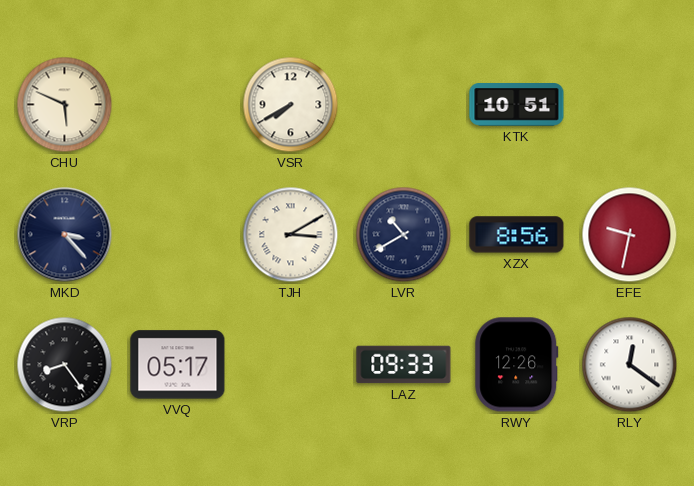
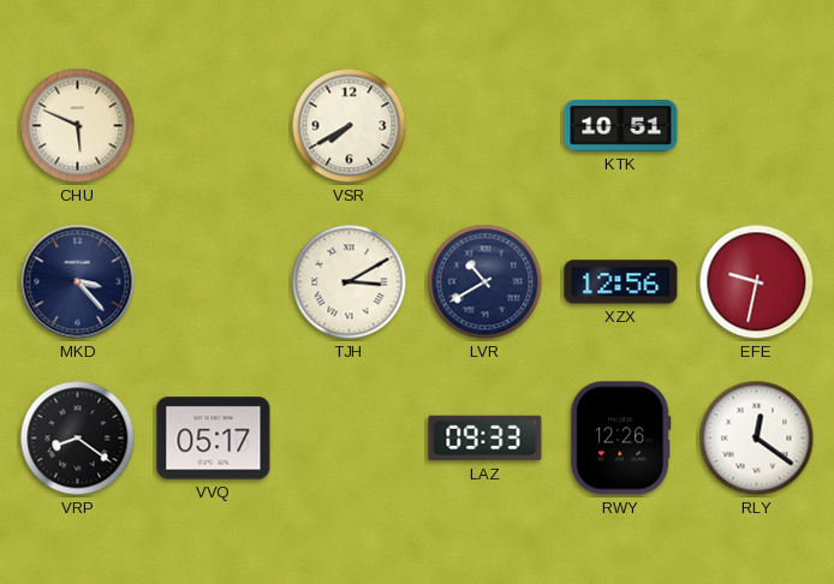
XZX: 8:56 -> 12:56 (621, 282)
VRP: 8:24 -> 8:21 (78, 439)
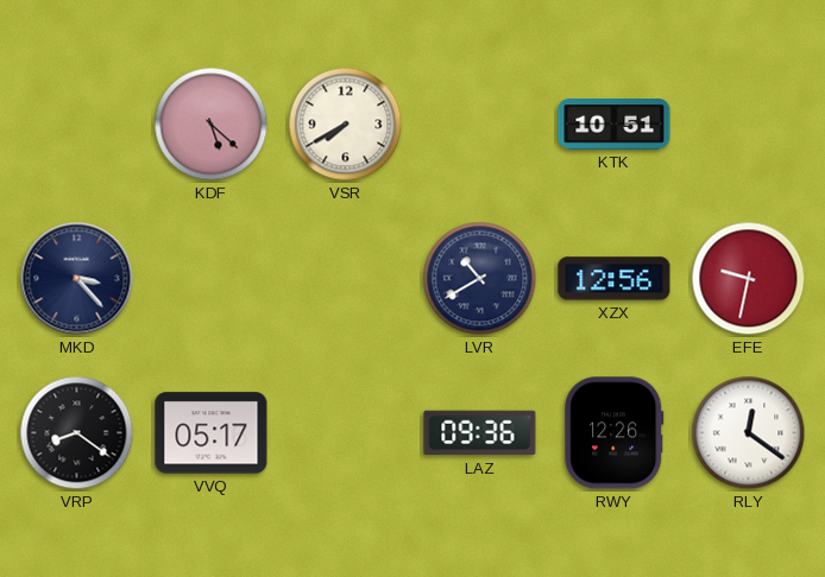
CHU: 5:49 -> none (78, 126)
KDF: none -> 5:22 (212, 125)
TJH: 3:10 -> none (350, 282)
LAZ: 09:33 -> 09:36 (480, 433)
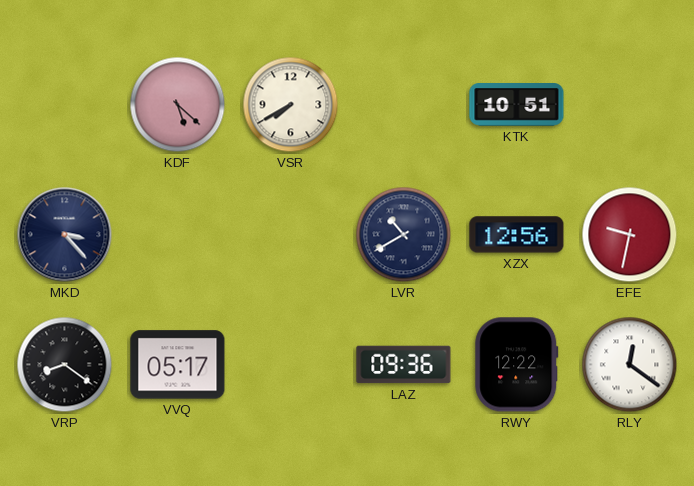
RWY: 12:26 -> 12:22 (517, 365)
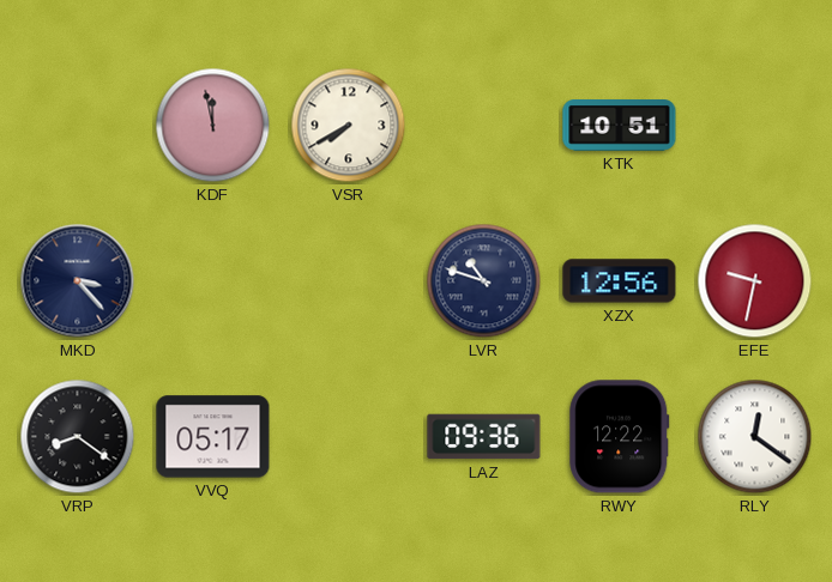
KDF: 5:22 -> 11:58 (213, 126)
LVR: 10:40 -> 10:48 (484, 281)
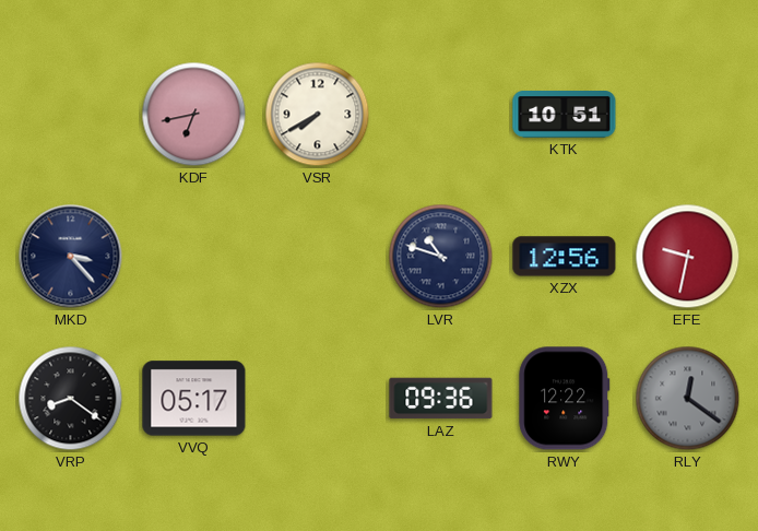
KDF: 11:58 -> 6:43 (194, 115)
RLY dial: white -> grey (688, 399)
